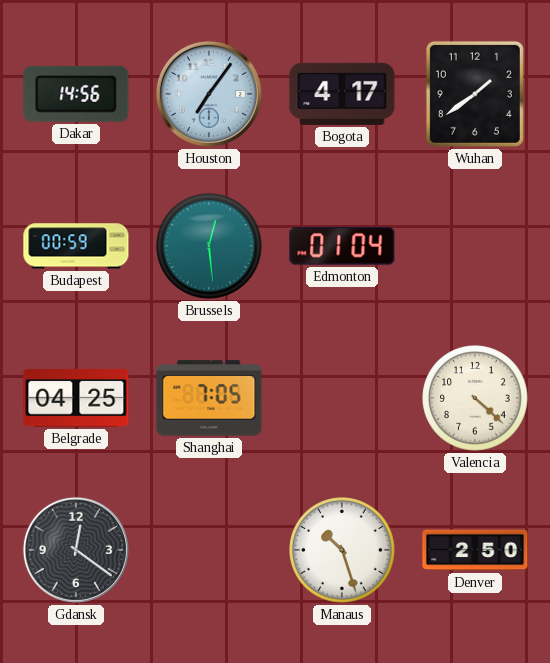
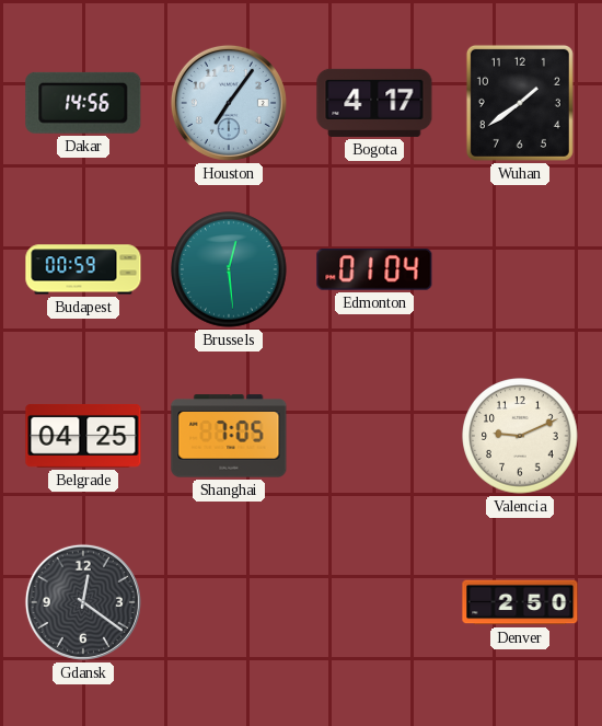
Valencia: 4:22 -> 9:11 (520, 436)
Manaus: 10:27 -> none (342, 550)
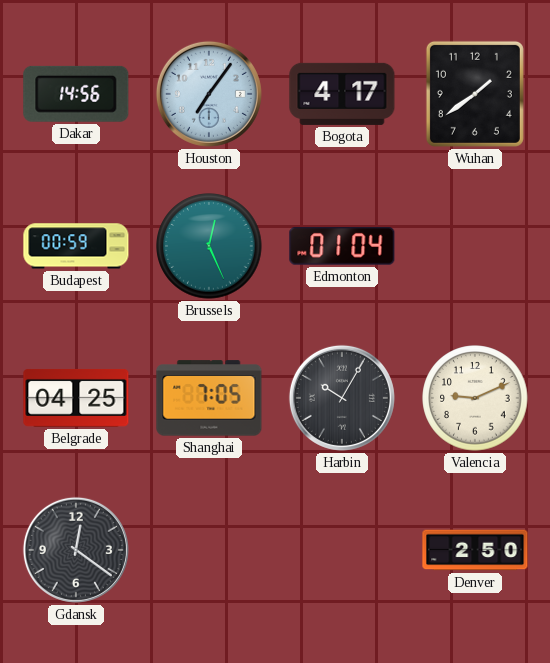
Brussels: 12:29 -> 12:26 (209, 246)
Harbin: none -> 10:05 (342, 398)
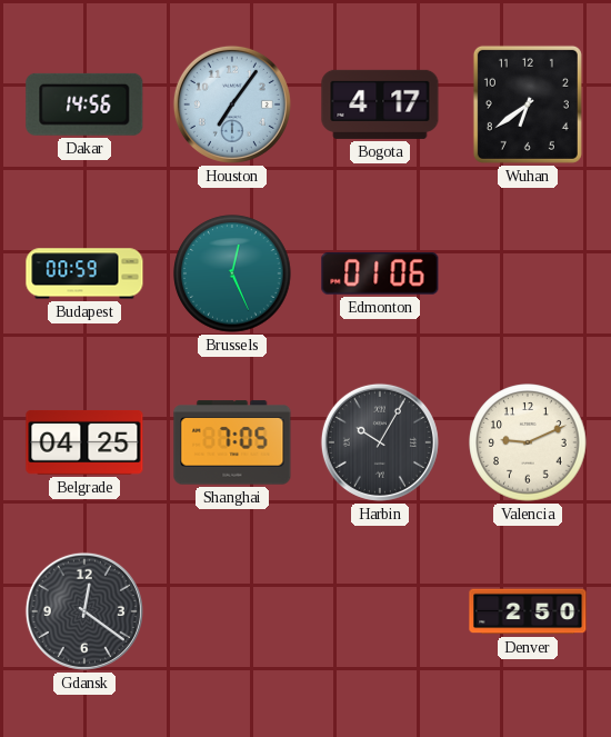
Wuhan: 1:39 -> 6:39 (528, 104)
Edmonton: 01:04 -> 01:06 (380, 275)
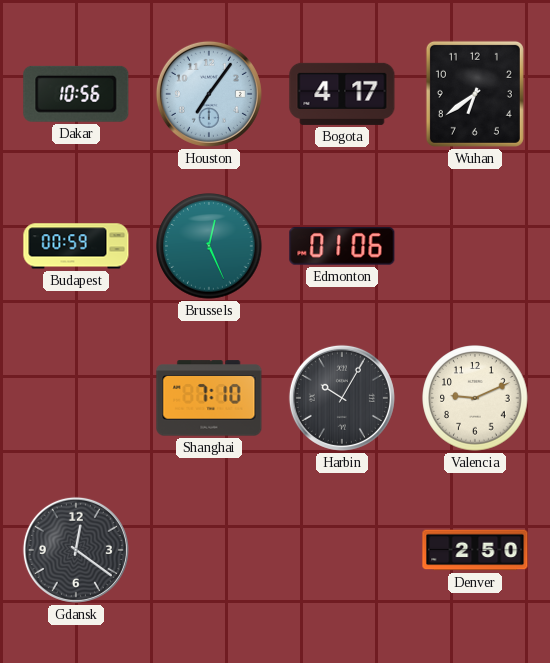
Dakar: 14:56 -> 10:56 (76, 94)
Belgrade: 04:25 -> none (84, 442)
Shanghai: 7:05 -> 7:10 (209, 398)
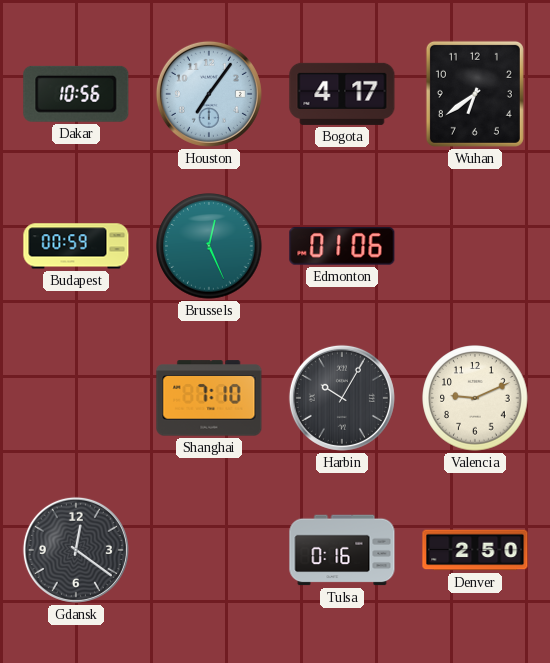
Tulsa: none -> 0:16 (342, 550)
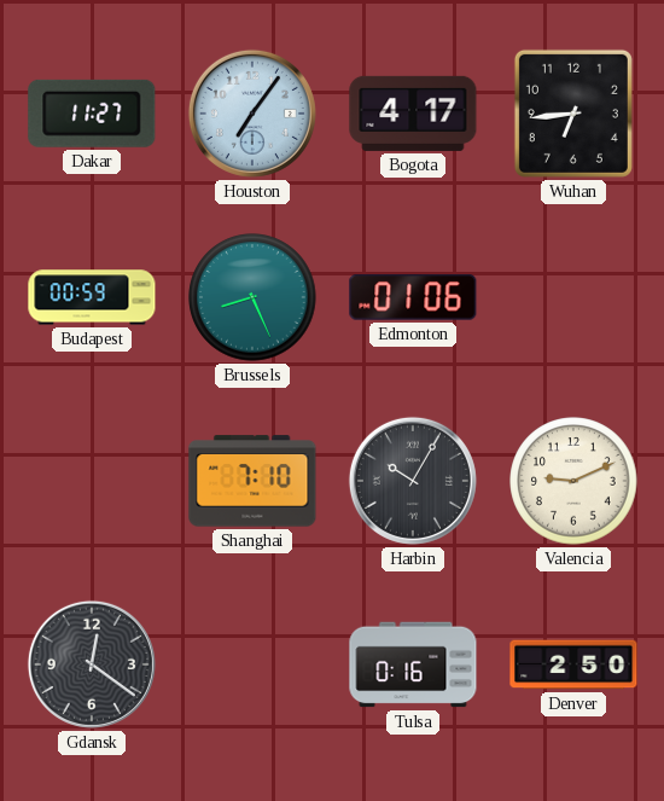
Dakar: 10:56 -> 11:27 (92, 114)
Wuhan: 6:39 -> 6:44 (573, 114)
Brussels: 12:26 -> 8:26 (252, 297)
